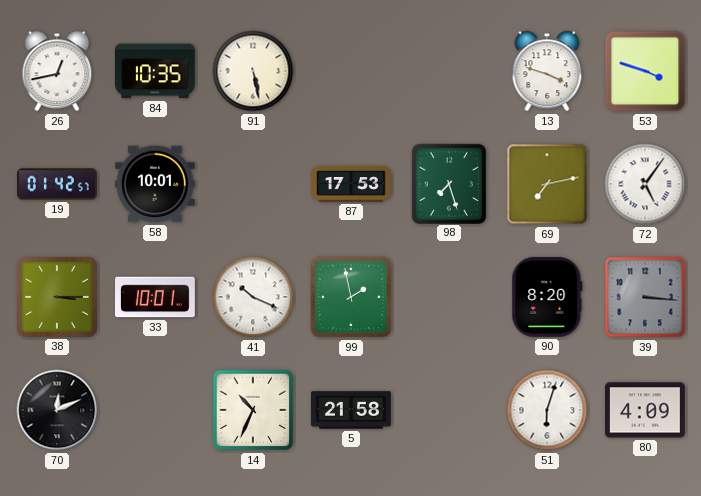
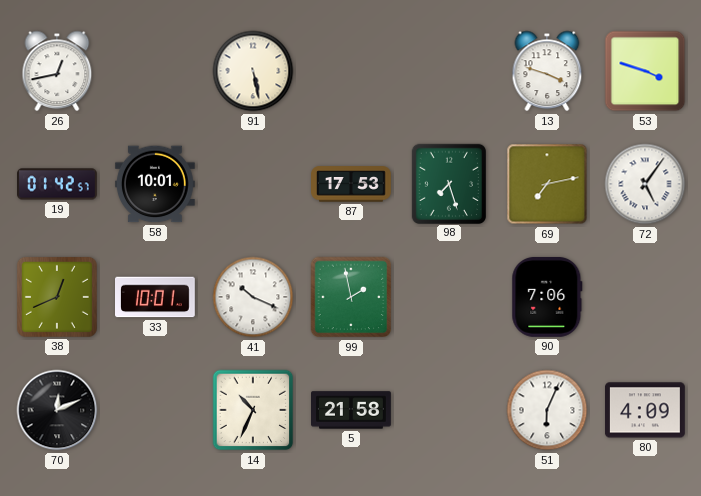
84: 10:35 -> none (155, 71)
38: 3:15 -> 12:41 (57, 297)
90: 8:20 -> 7:06 (547, 297)
39: 3:16 -> none (645, 297)
51: 6:03 -> 6:04 (547, 410)
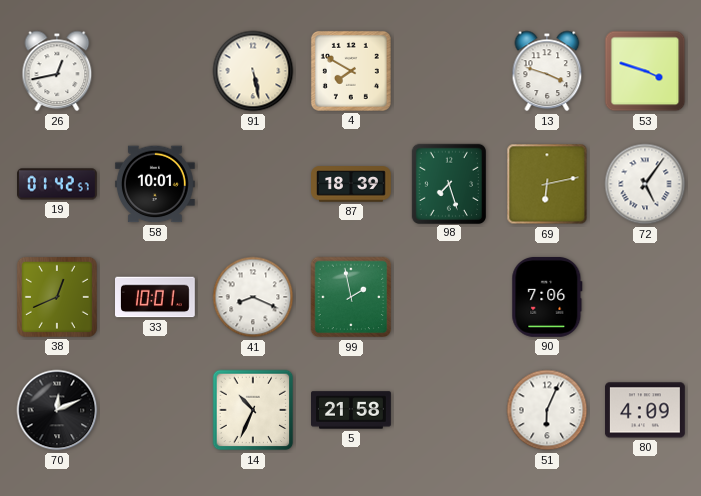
4: none -> 7:50 (351, 71)
87: 17:53 -> 18:39 (352, 184)
69: 7:13 -> 6:13 (547, 184)
41: 10:19 -> 8:19 (253, 297)
